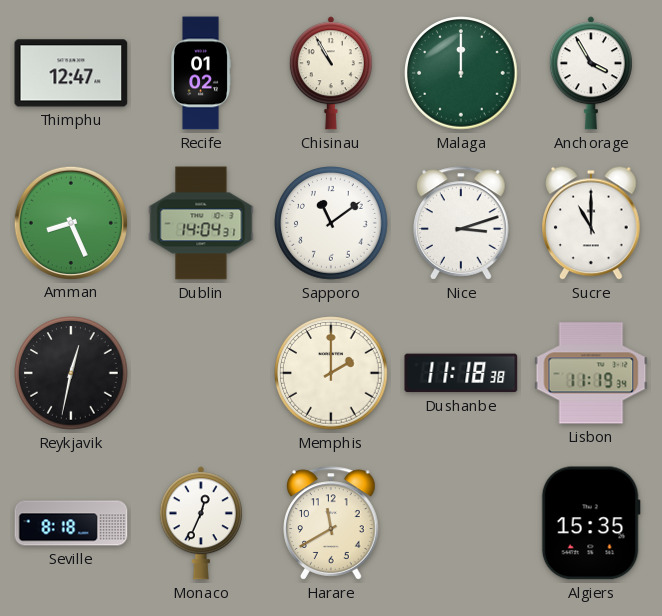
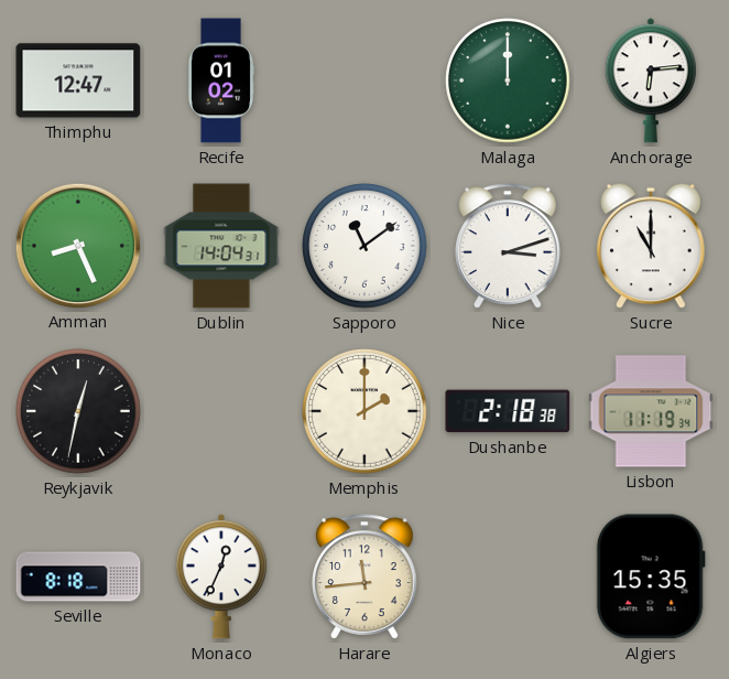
Chisinau: 10:55 -> none (331, 73)
Anchorage: 3:55 -> 6:14 (651, 80)
Dushanbe: 11:18 -> 2:18 (508, 411)
Harare: 11:40 -> 11:44 (364, 576)
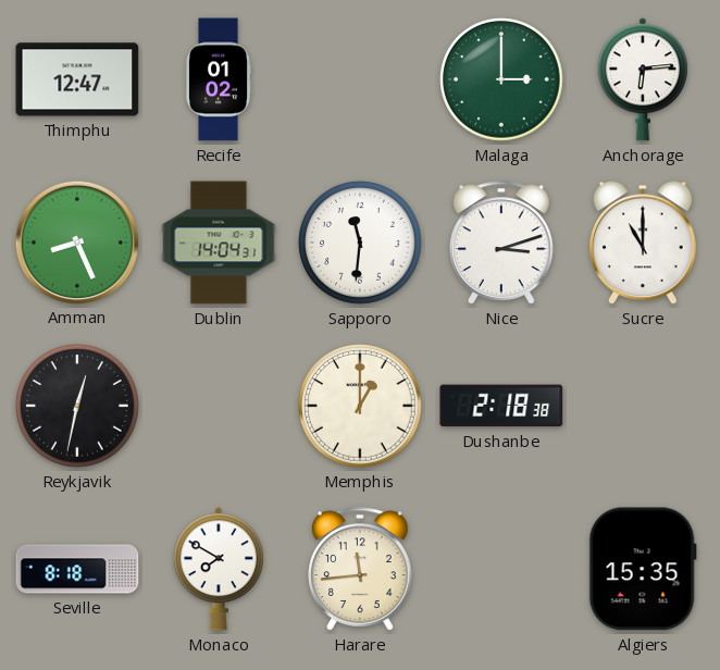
Malaga: 12:00 -> 3:00 (501, 79)
Sapporo: 11:09 -> 11:31 (360, 243)
Memphis: 2:00 -> 1:00 (360, 406)
Lisbon: 11:19 -> none (651, 411)
Monaco: 12:34 -> 7:50 (219, 569)
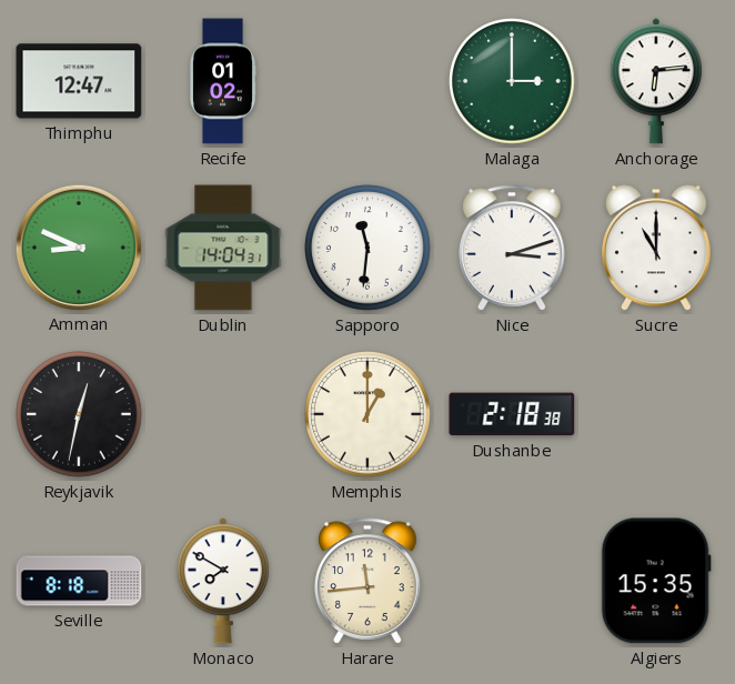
Amman: 8:26 -> 8:49 (78, 247)
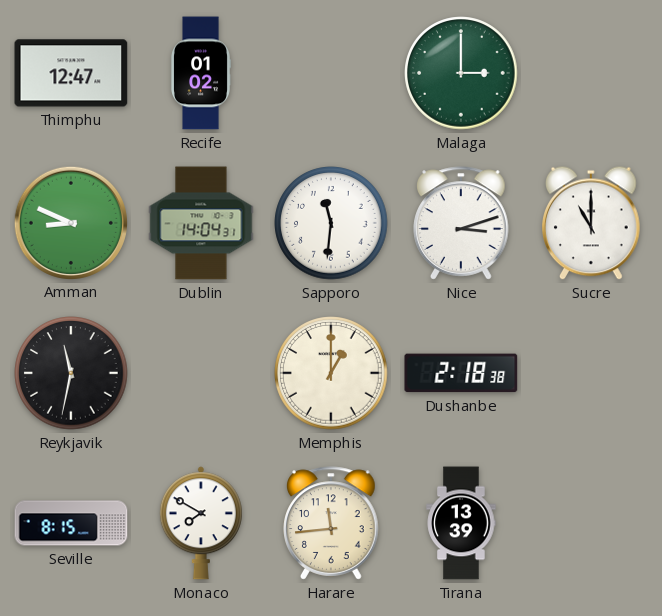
Anchorage: 6:14 -> none (656, 81)
Reykjavik: 12:32 -> 11:32 (71, 373)
Seville: 8:18 -> 8:15 (71, 523)
Tirana: none -> 13:39 (461, 523)
Algiers: 15:35 -> none (656, 581)
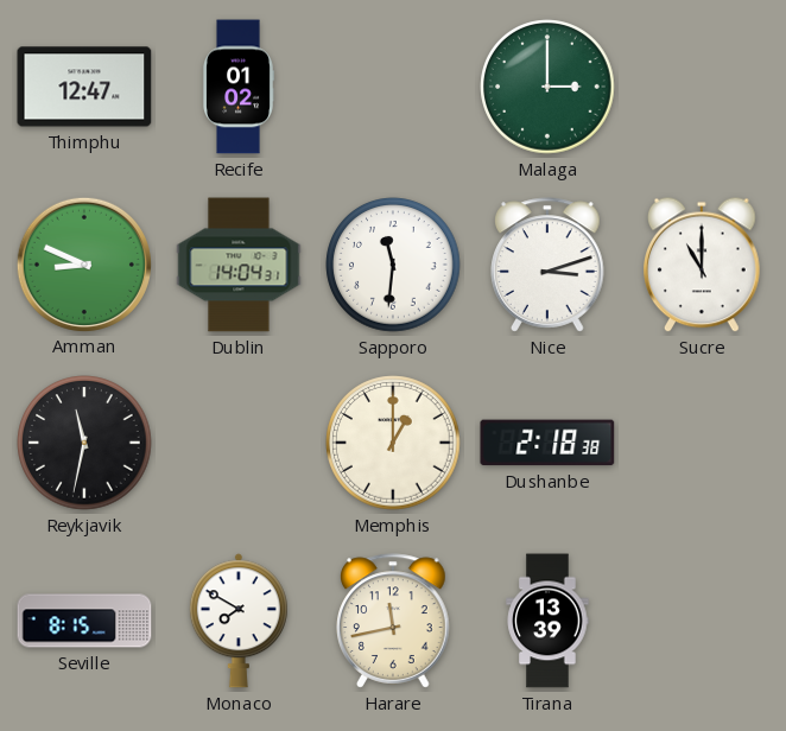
Harare: 11:44 -> 11:43 (393, 621)
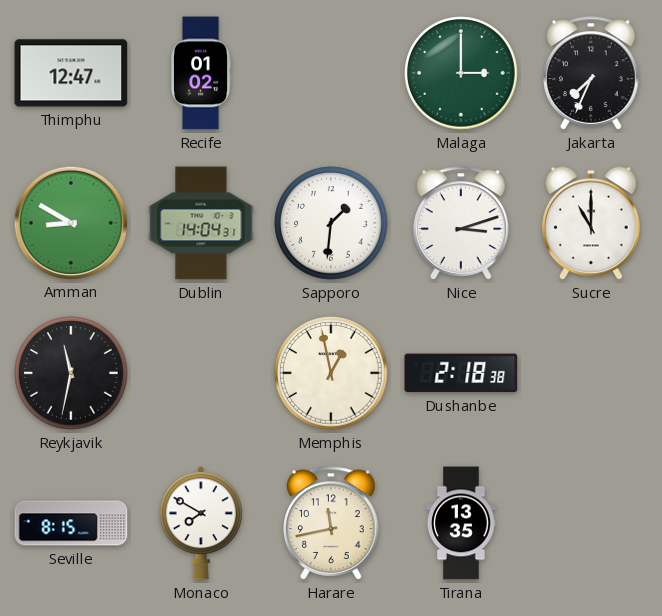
Jakarta: none -> 7:34 (591, 73)
Amman: 8:49 -> 8:50 (70, 222)
Sapporo: 11:31 -> 1:31 (331, 223)
Memphis: 1:00 -> 12:58 (331, 373)
Tirana: 13:39 -> 13:35 (461, 523)
